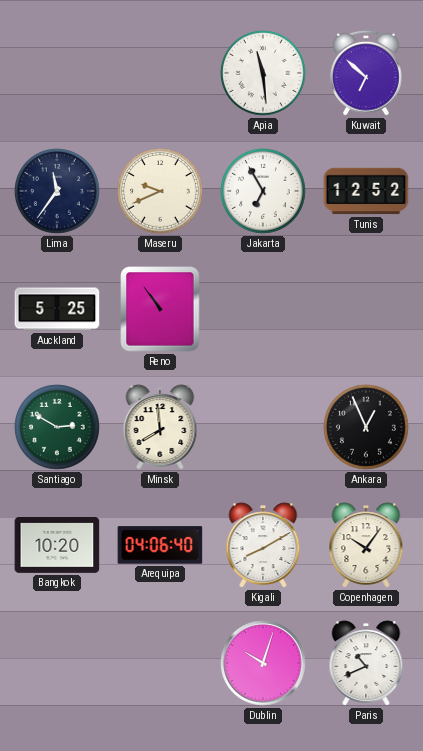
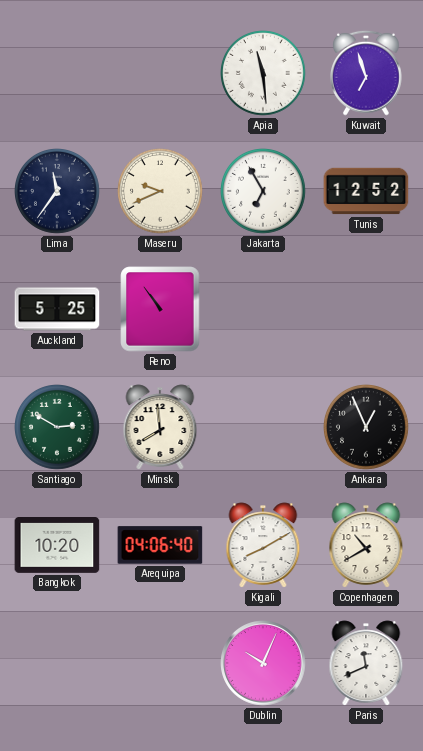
Kuwait: 6:52 -> 6:57 (367, 73)
Copenhagen: 10:06 -> 10:40 (366, 545)
Dublin: 10:03 -> 10:04 (263, 663)
Paris: 10:41 -> 11:41 (366, 663)
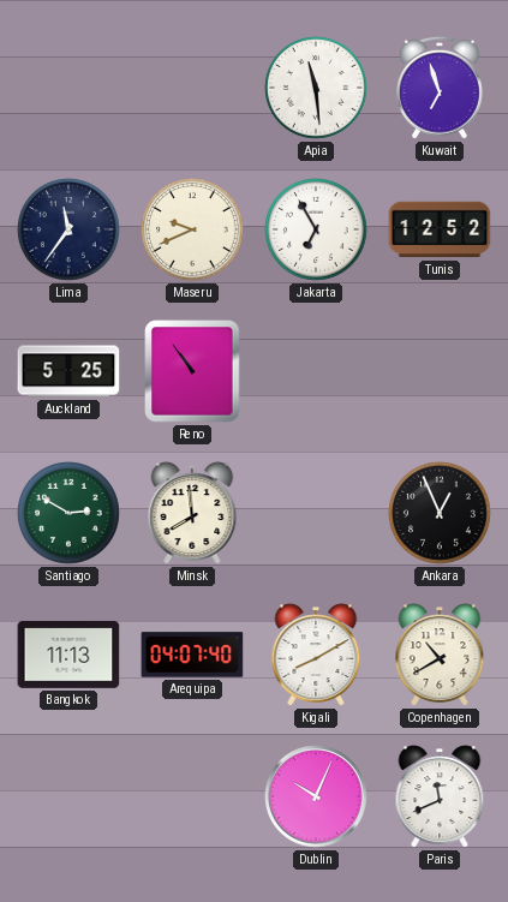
Bangkok: 10:20 -> 11:13 (68, 656)
Arequipa: 04:06 -> 04:07 (192, 655)
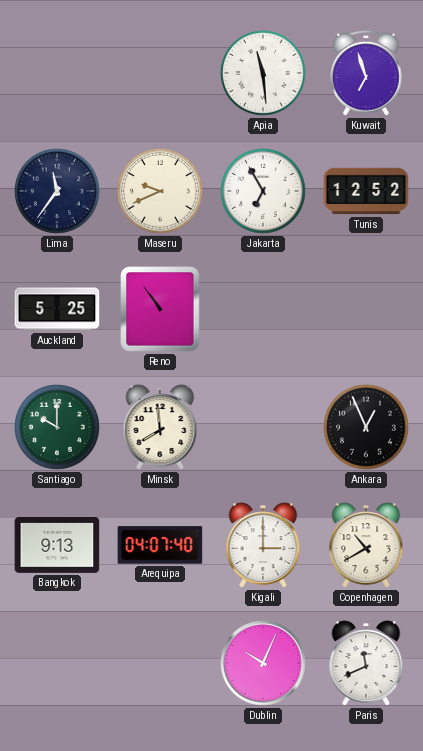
Santiago: 2:50 -> 10:00 (58, 428)
Bangkok: 11:13 -> 9:13 (57, 546)
Kigali: 8:10 -> 3:00 (263, 545)
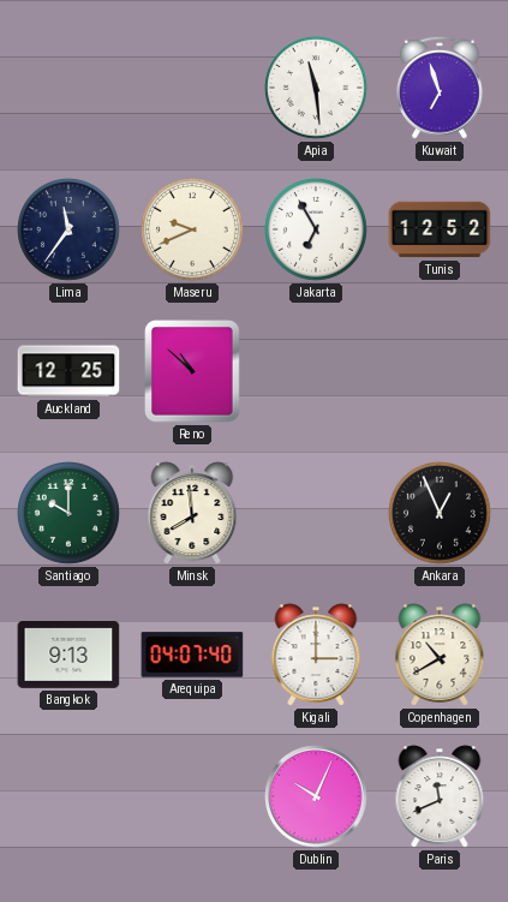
Auckland: 5:25 -> 12:25 (68, 371)
Reno: 10:54 -> 10:52 (192, 371)
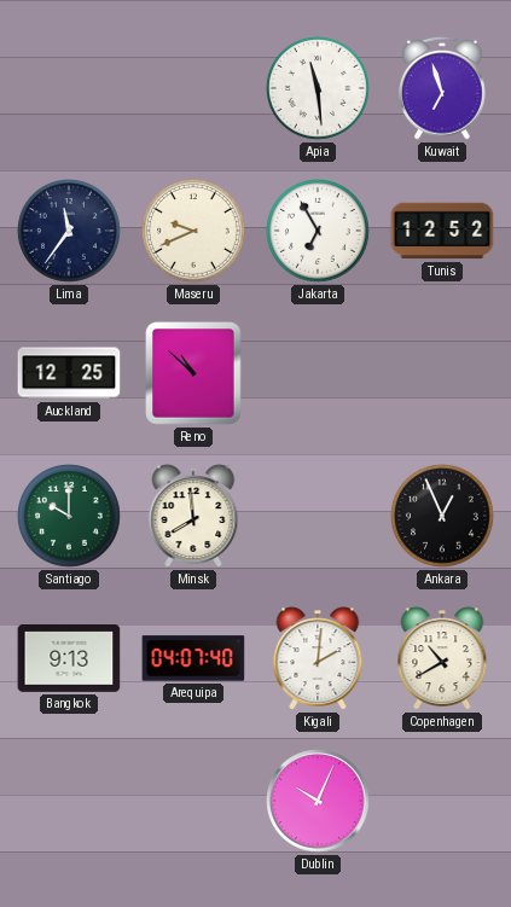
Kigali: 3:00 -> 2:01 (318, 658)
Paris: 11:41 -> none (440, 796)
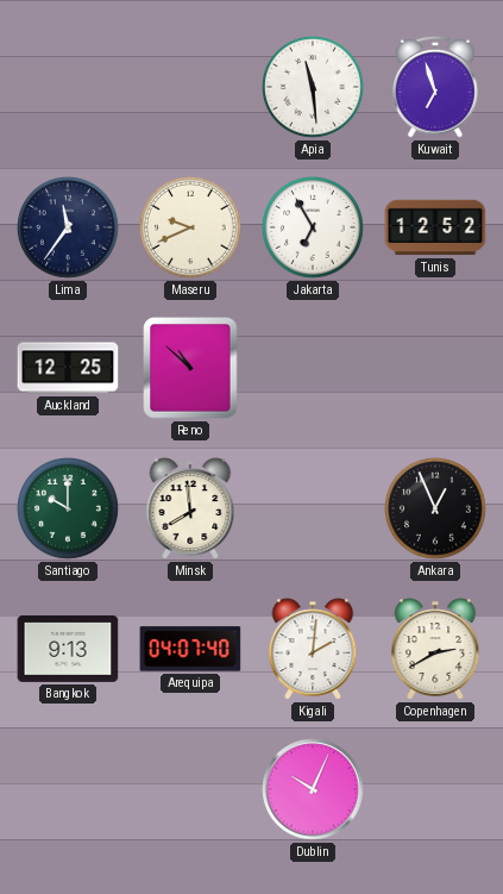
Copenhagen: 10:40 -> 2:40 (435, 649)
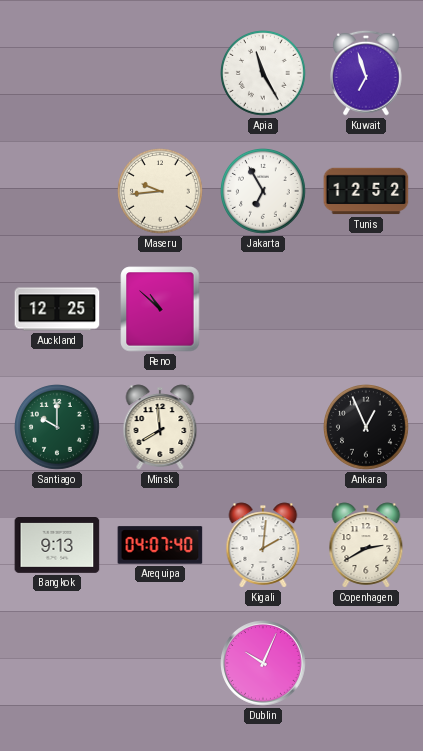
Apia: 11:29 -> 11:25 (264, 74)
Lima: 11:36 -> none (69, 229)
Maseru: 9:41 -> 9:44 (161, 192)
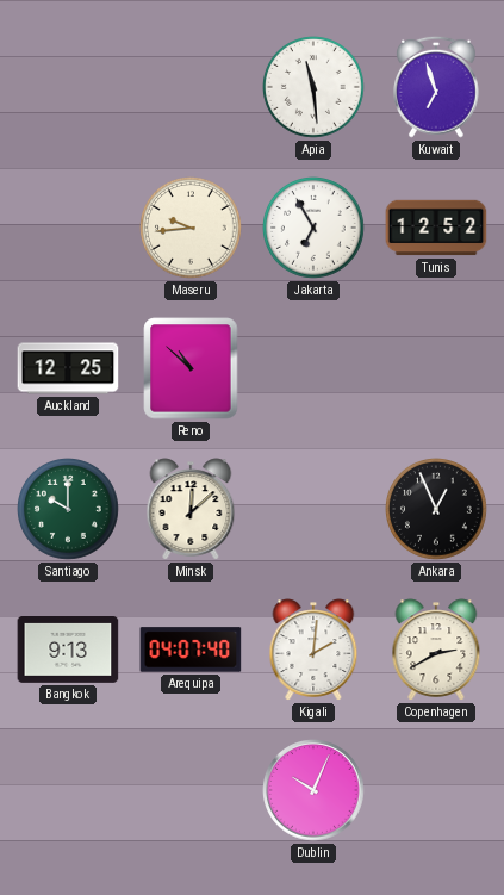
Apia: 11:25 -> 11:29 (315, 88)
Minsk: 7:59 -> 12:08 (191, 509)
